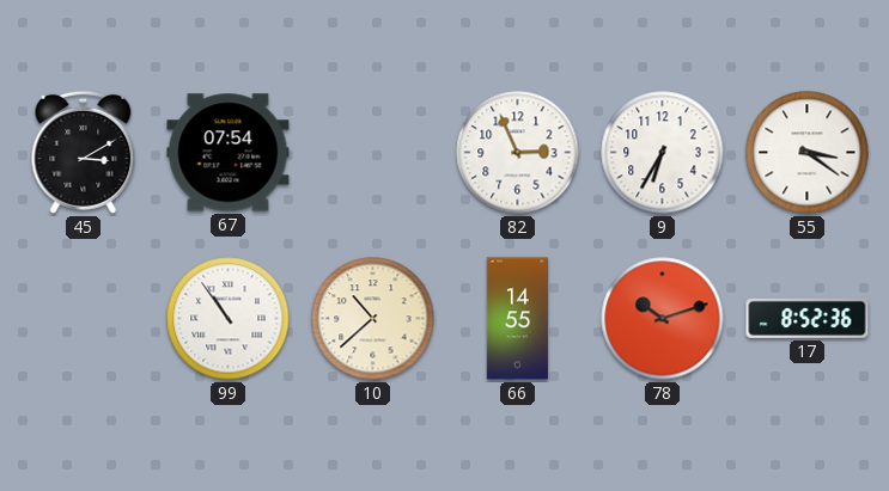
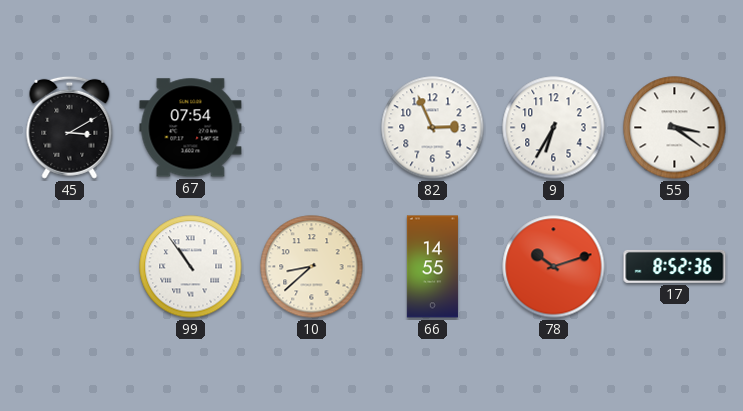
10: 10:38 -> 8:38 (312, 267)
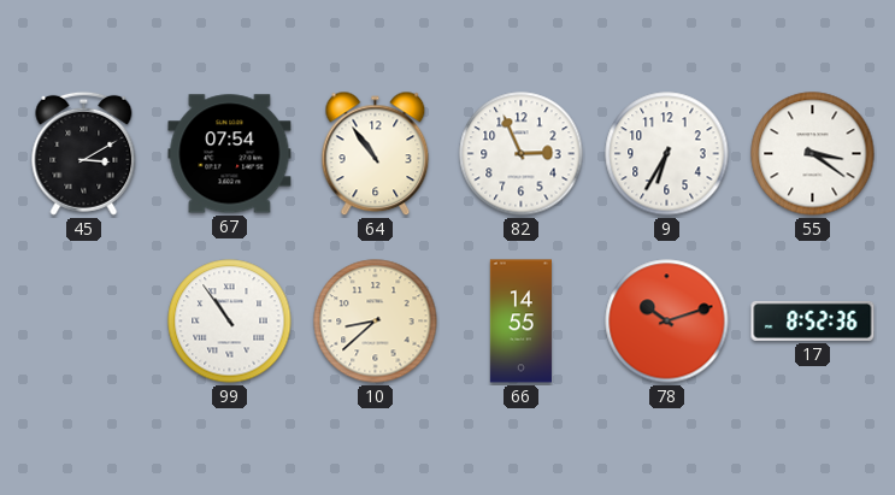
64: none -> 10:54 (376, 154)
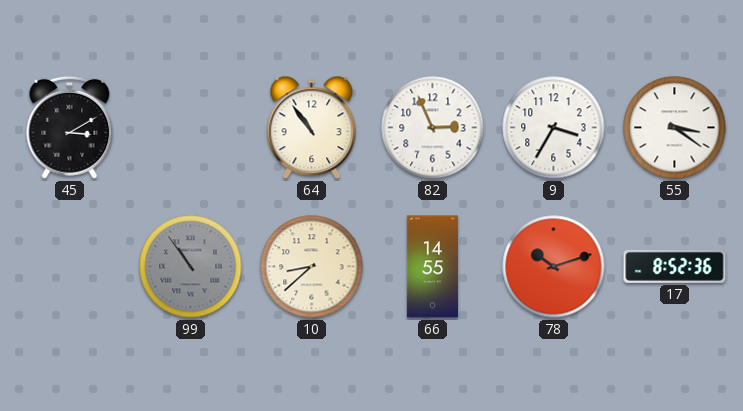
67: 07:54 -> none (230, 154)
9: 6:35 -> 3:35 (554, 128)
99 dial: white -> grey (191, 267)
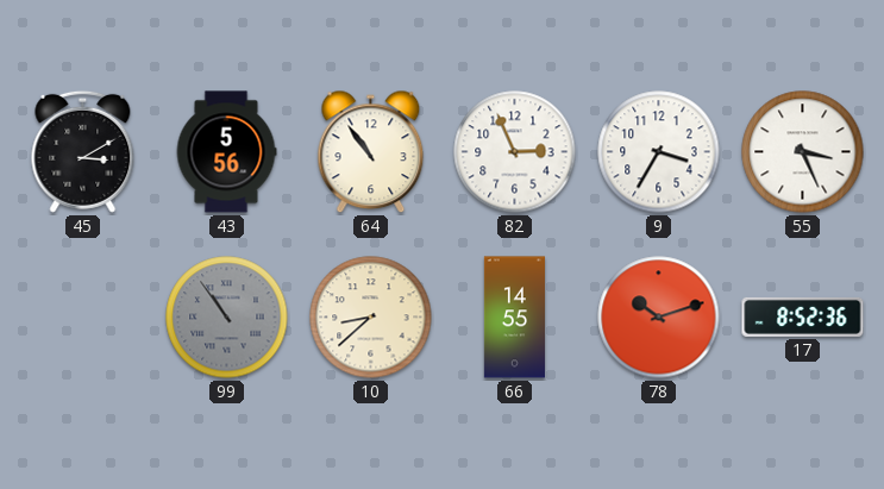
43: none -> 5:56 (226, 152)
55: 3:21 -> 3:26 (803, 152)
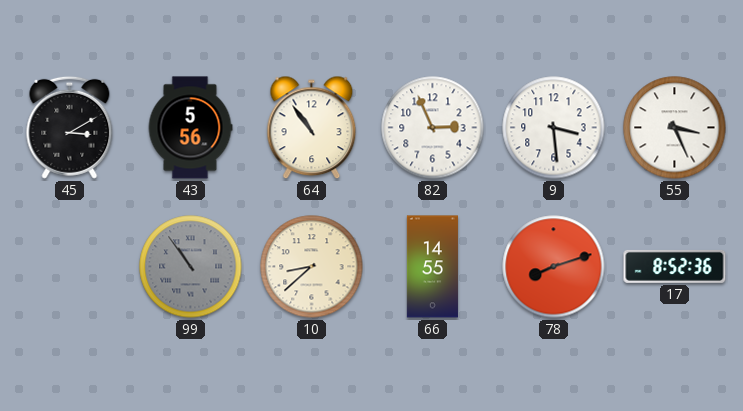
9: 3:35 -> 3:29 (554, 128)
78: 10:12 -> 8:12 (554, 267)
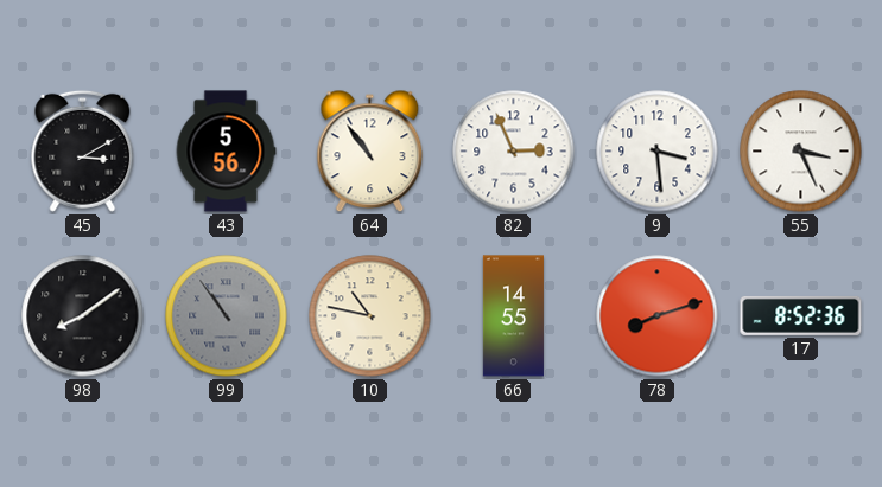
98: none -> 8:09 (83, 316)
10: 8:38 -> 10:47 (370, 316)
